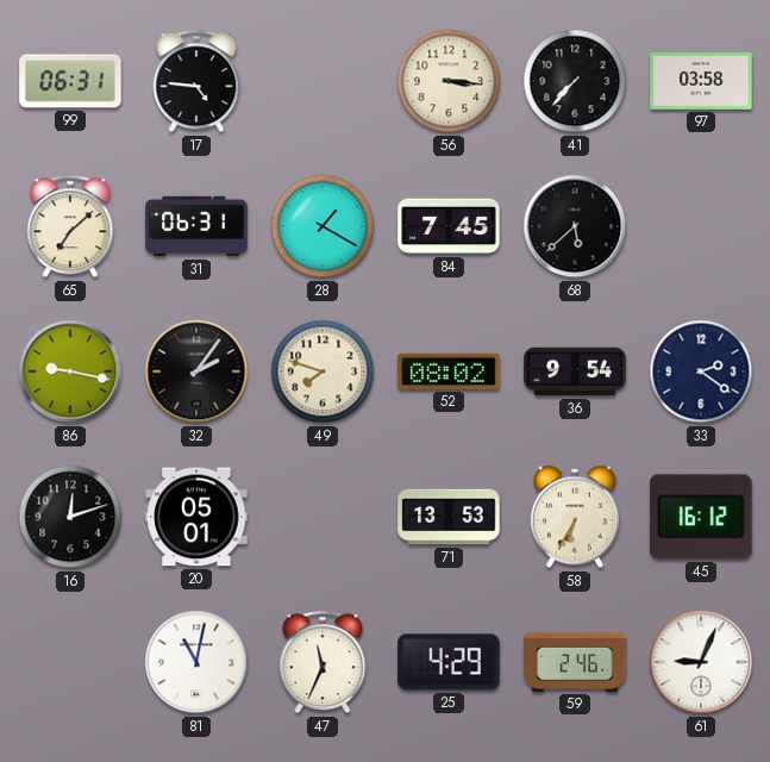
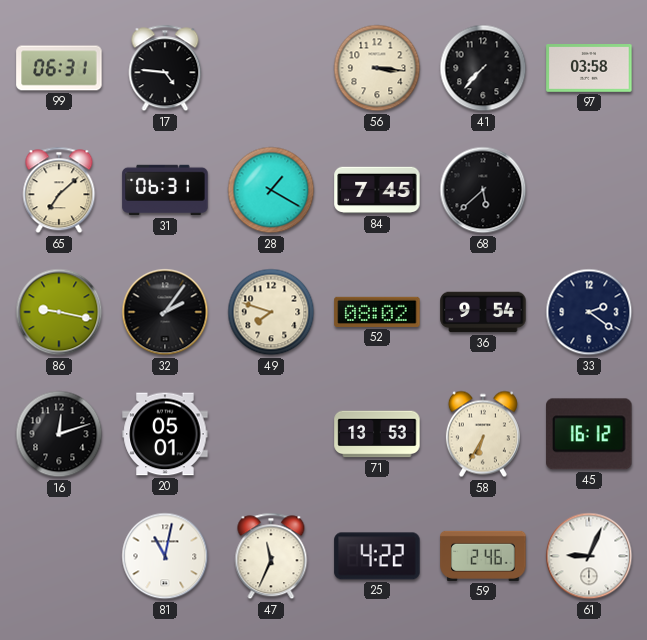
25: 4:29 -> 4:22 (377, 556)
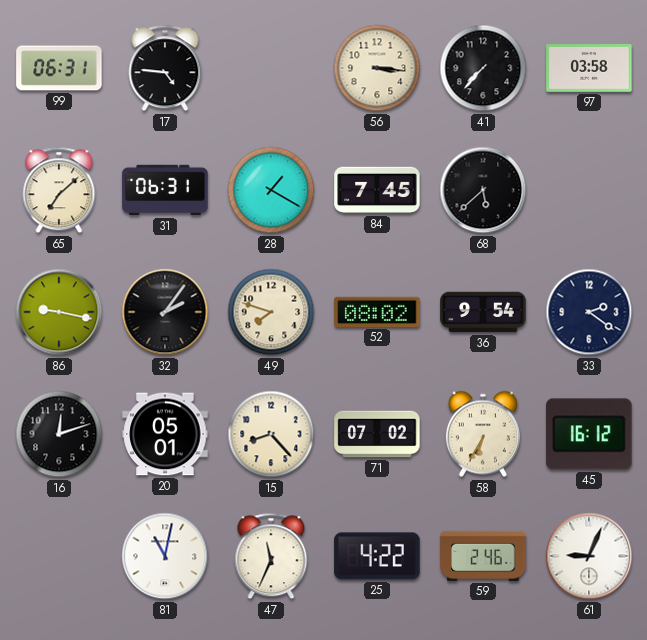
15: none -> 8:23 (271, 434)
71: 13:53 -> 07:02 (377, 434)
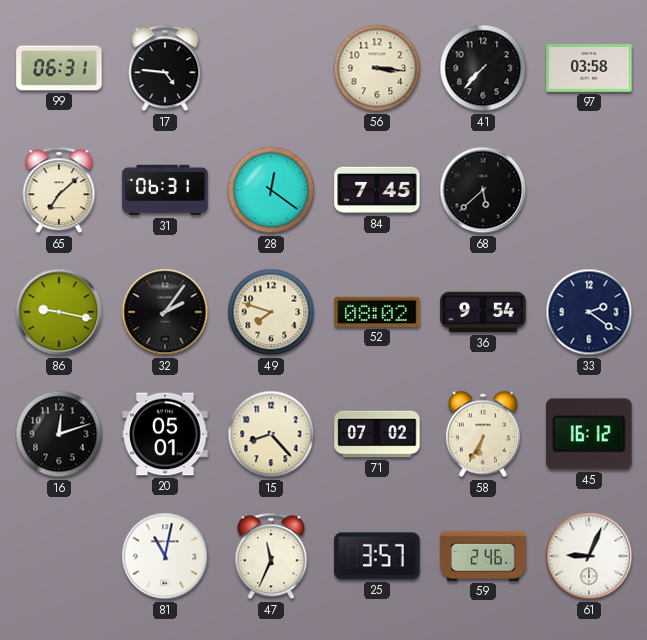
28: 1:20 -> 12:21 (271, 190)
25: 4:22 -> 3:57 (377, 556)
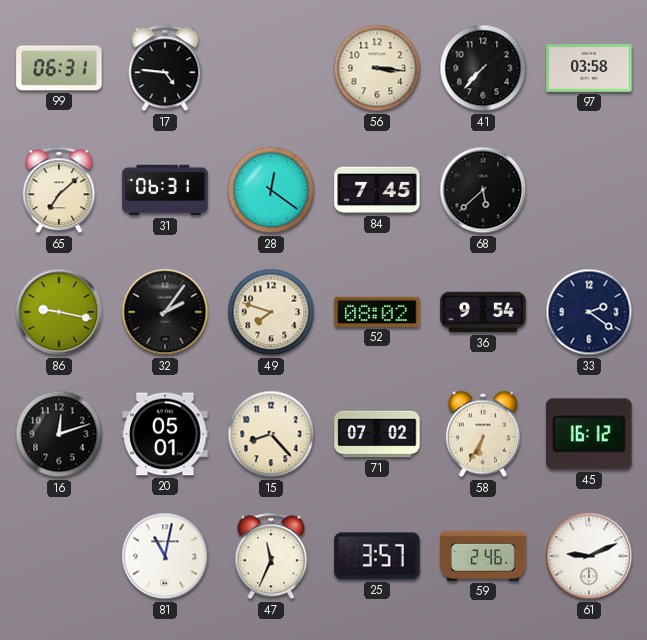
61: 9:04 -> 9:11 (589, 556)
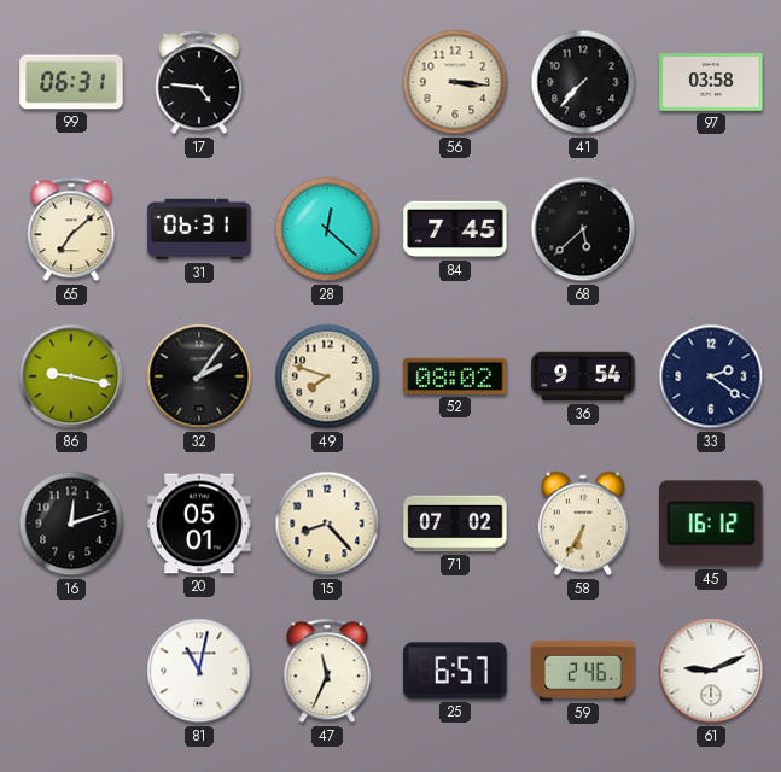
28: 12:21 -> 12:22 (327, 229)
25: 3:57 -> 6:57 (455, 671)
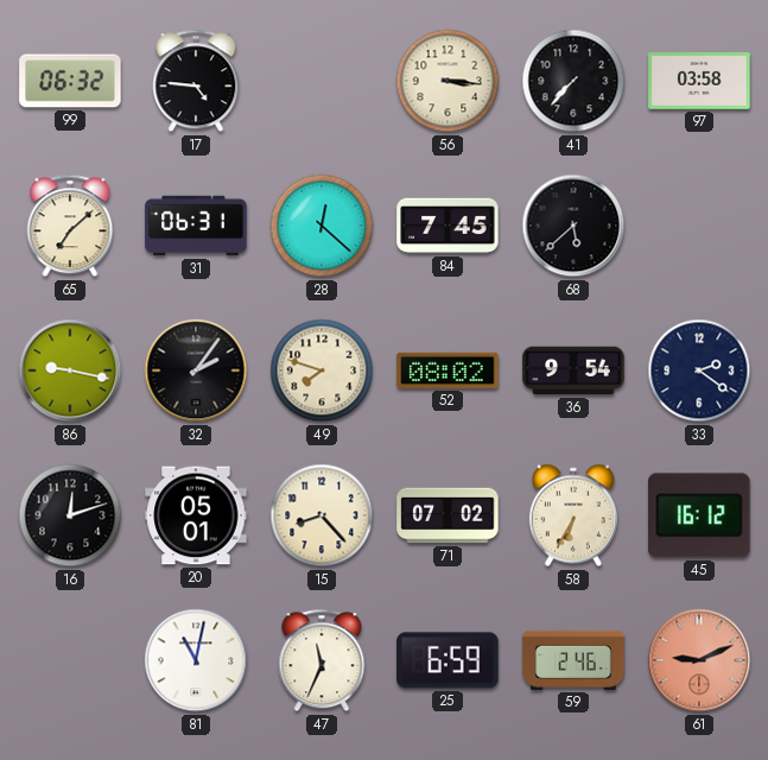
99: 06:31 -> 06:32 (70, 81)
25: 6:57 -> 6:59 (448, 660)
61 dial: white -> salmon (699, 660)
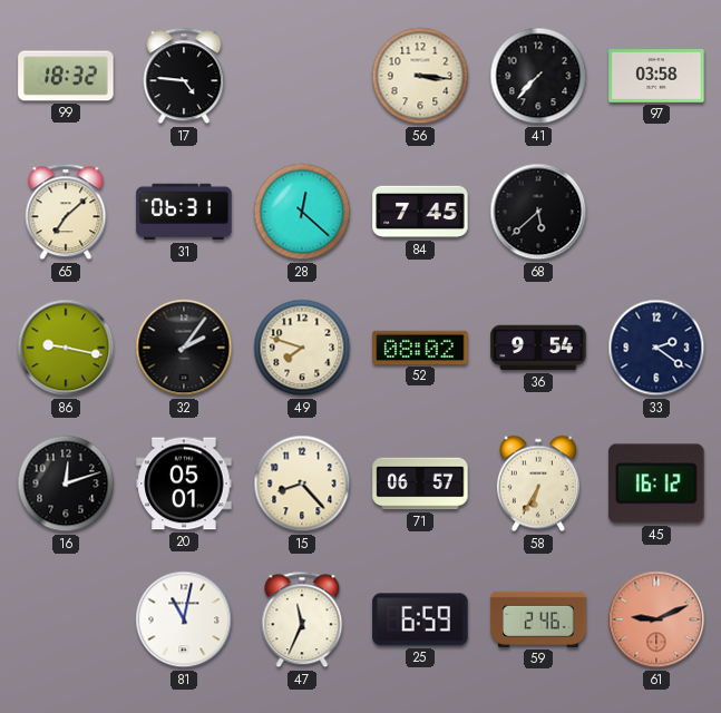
99: 06:32 -> 18:32 (66, 76)
71: 07:02 -> 06:57 (420, 484)
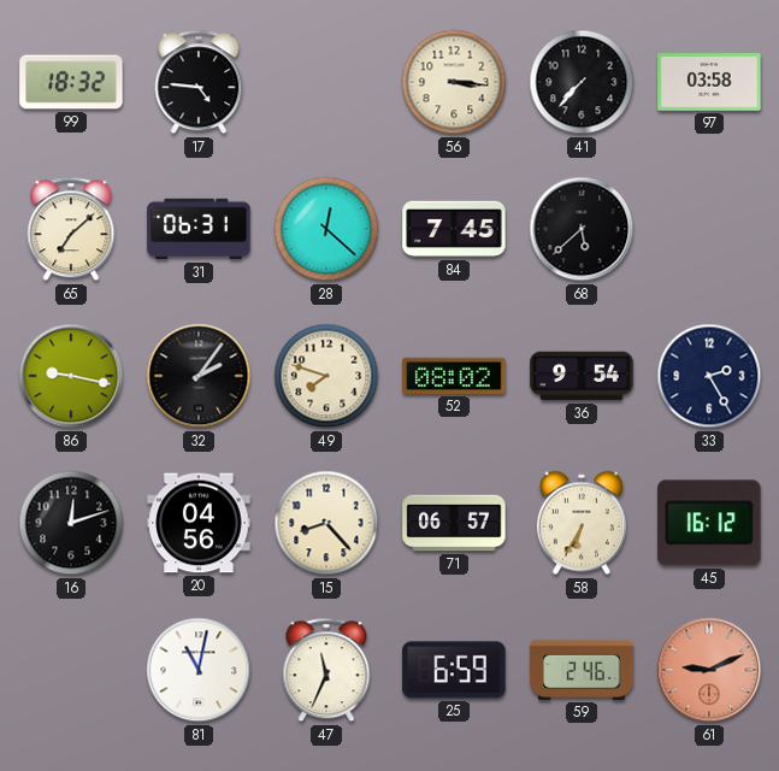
33: 2:21 -> 2:25 (709, 376)
20: 05:01 -> 04:56 (199, 523)
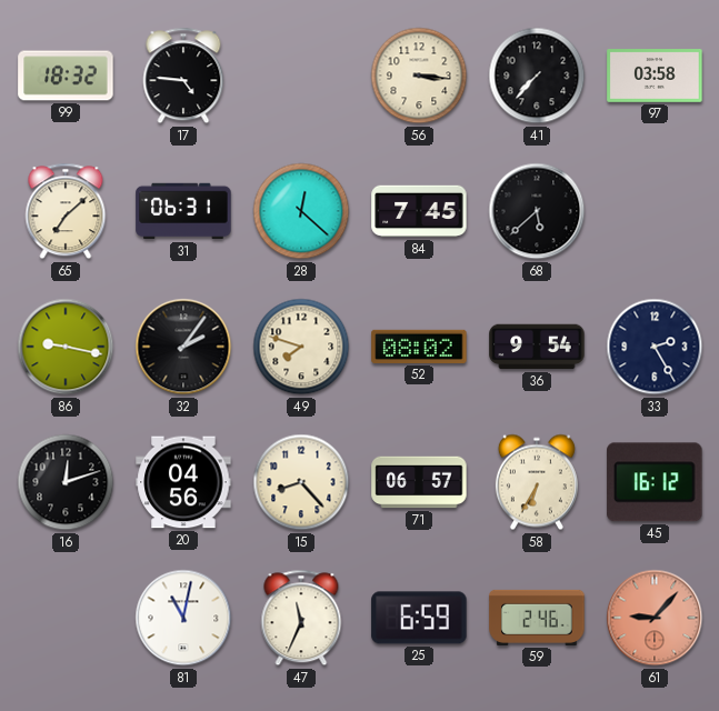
61: 9:11 -> 9:07 (655, 618)
